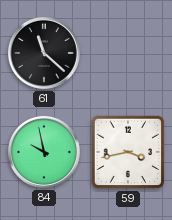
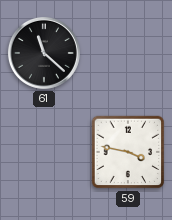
84: 9:58 -> none (44, 152)
59: 3:43 -> 3:47 (128, 152)
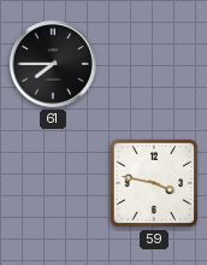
61: 11:22 -> 7:45 (53, 64)
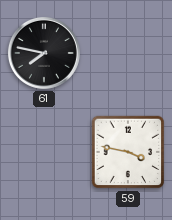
61: 7:45 -> 7:47 (44, 53)
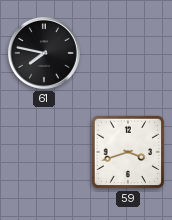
59: 3:47 -> 3:42 (128, 152)
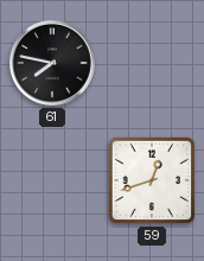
59: 3:42 -> 12:42 (152, 180)
